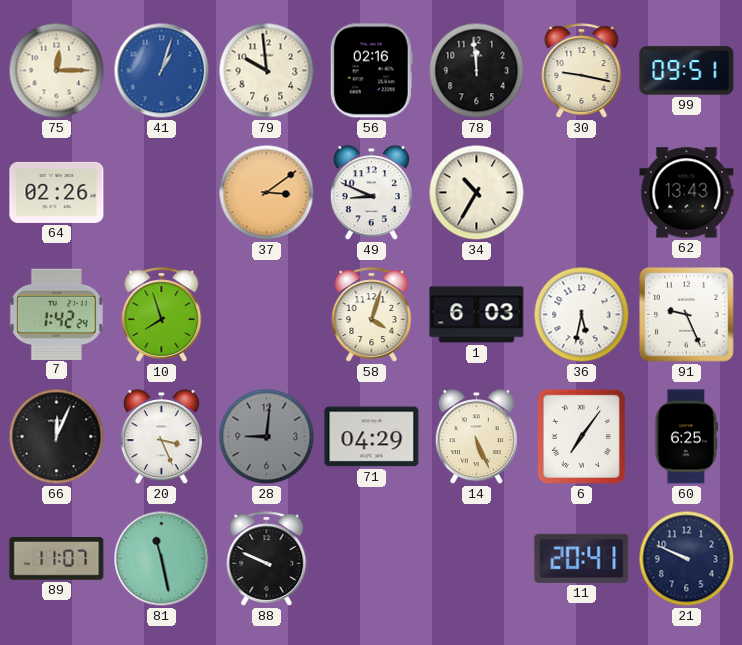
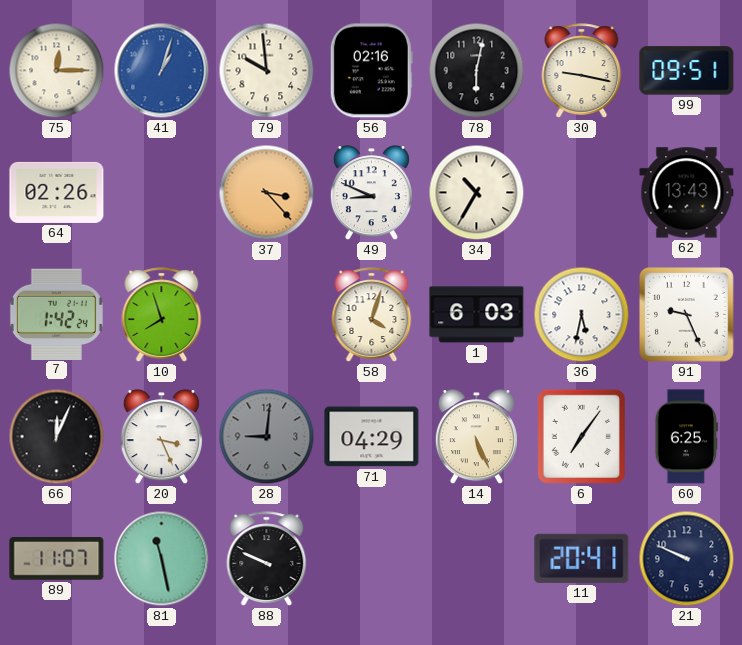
78: 11:59 -> 6:02 (477, 71)
37: 3:09 -> 3:23 (267, 193)
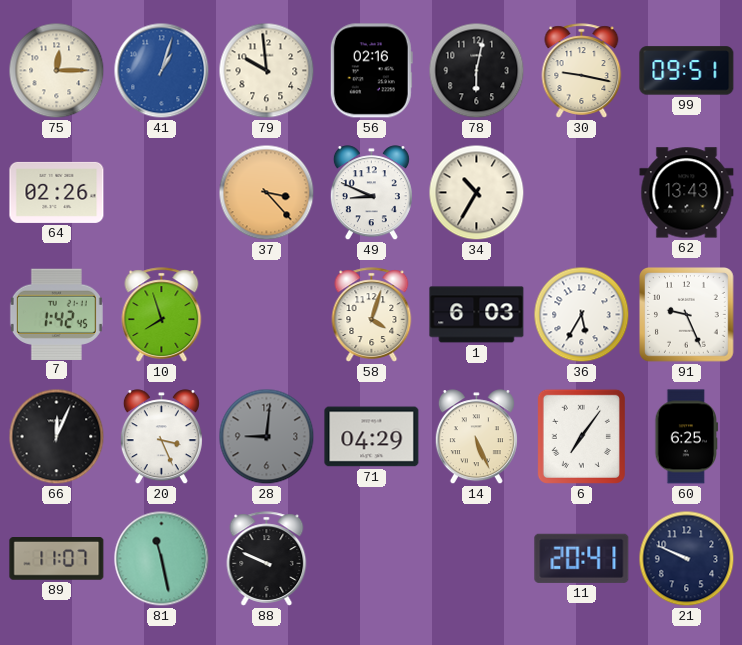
7: 1:42:24 -> 1:42:45 (56, 314)
36: 5:32 -> 5:35 (582, 315)
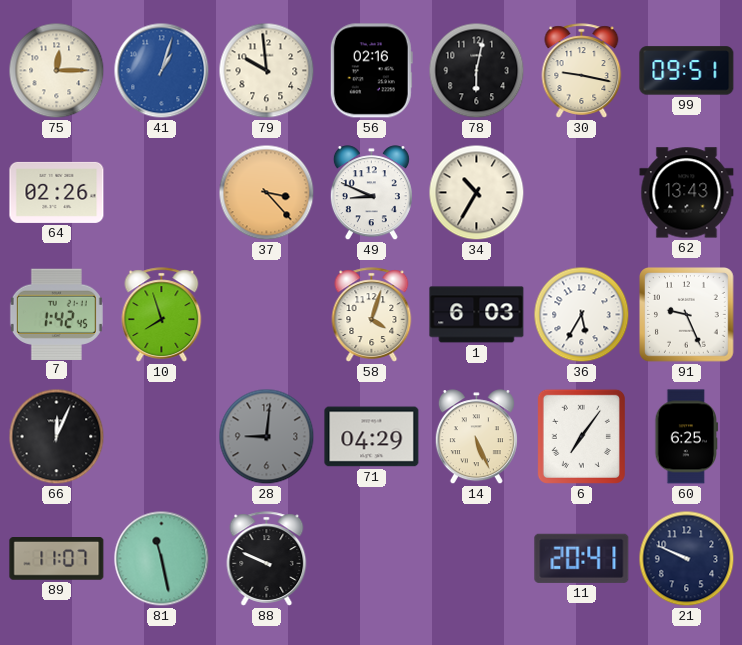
20: 3:26 -> none (161, 437)
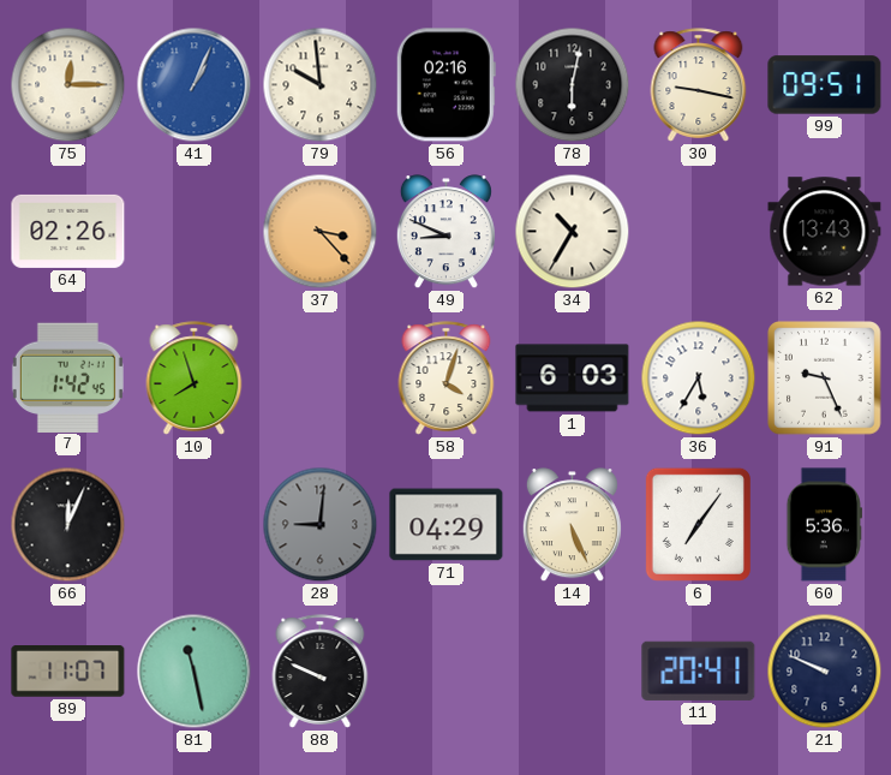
41: 1:03 -> 1:04 (195, 85)
60: 6:25 -> 5:36 (824, 525)
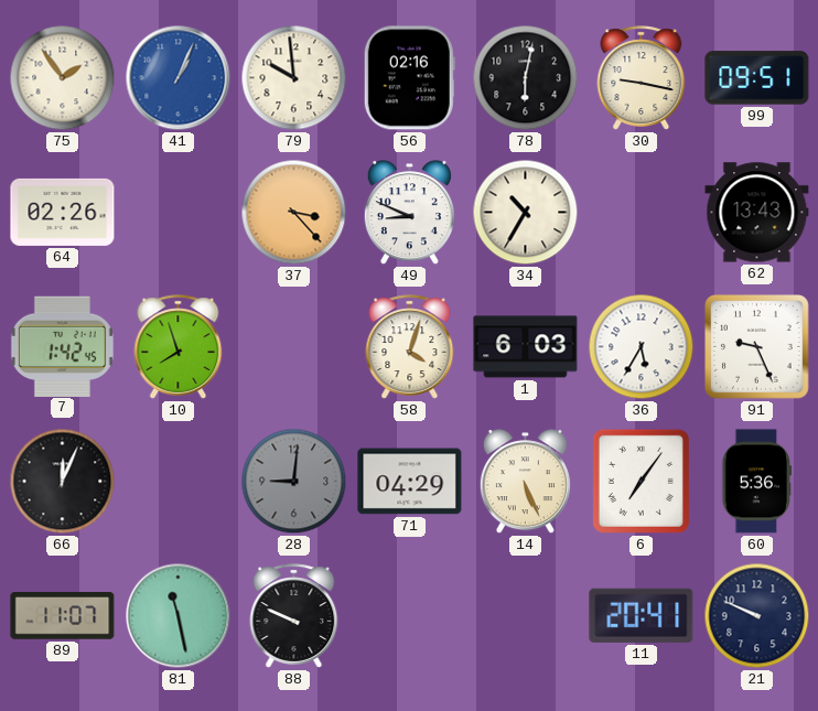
75: 12:15 -> 1:54 (63, 78)
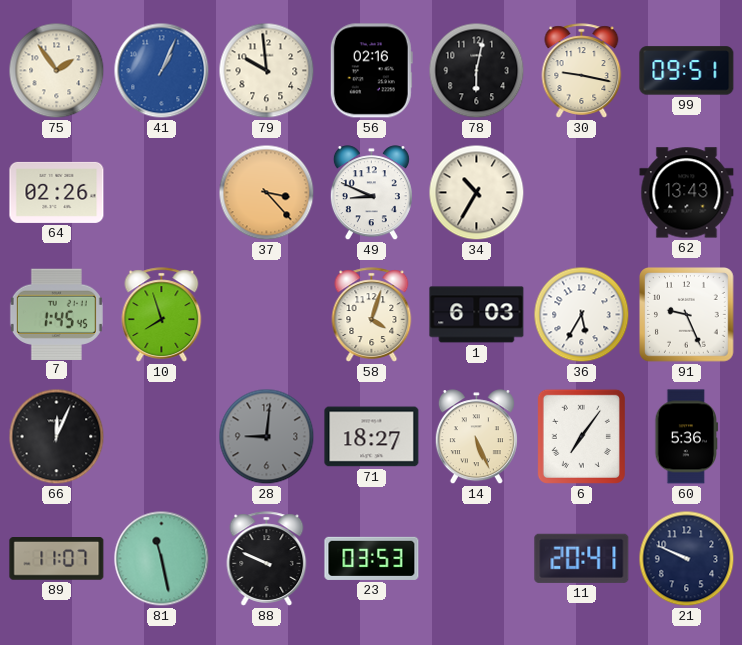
7: 1:42 -> 1:45 (56, 314)
71: 04:29 -> 18:27 (372, 437)
23: none -> 03:53 (372, 558)
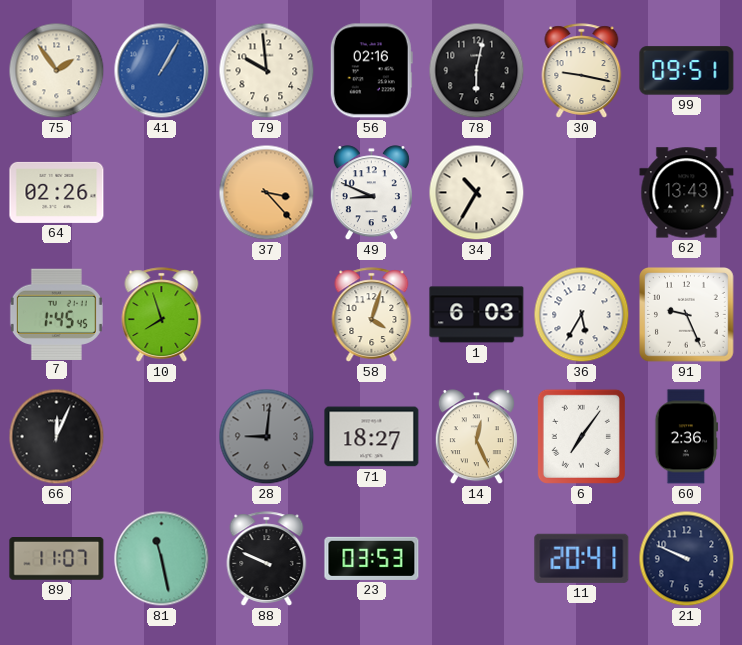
41: 1:04 -> 1:05 (162, 71)
14: 5:26 -> 12:26 (476, 437)
60: 5:36 -> 2:36 (686, 437)
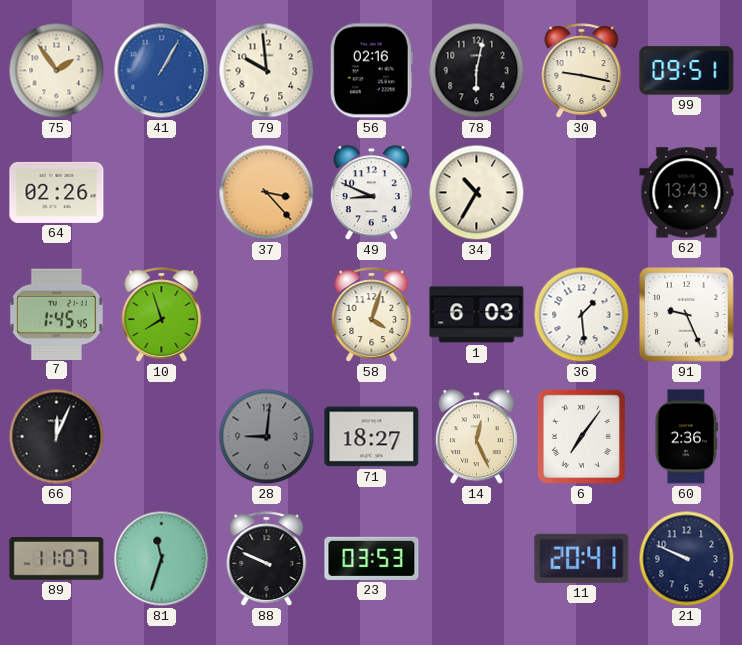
36: 5:35 -> 1:29 (582, 315)
81: 11:28 -> 11:33 (162, 559)
